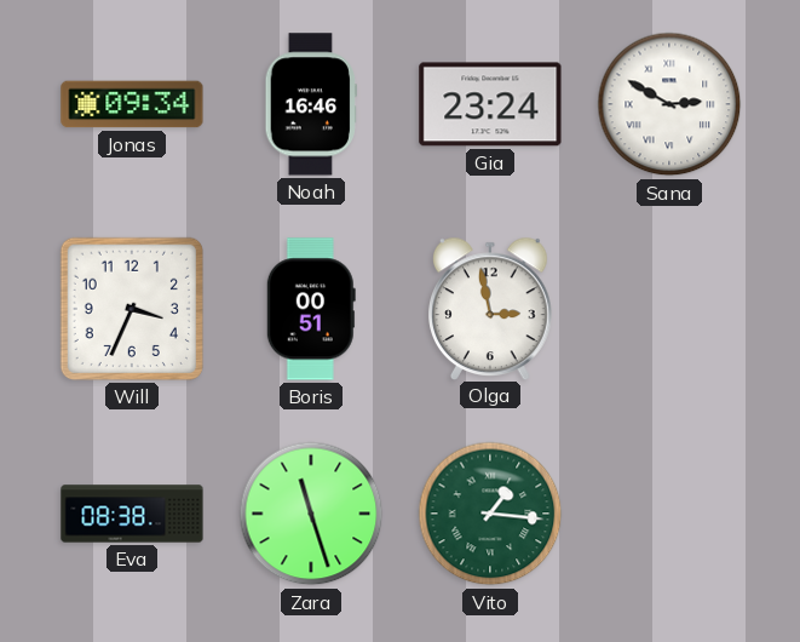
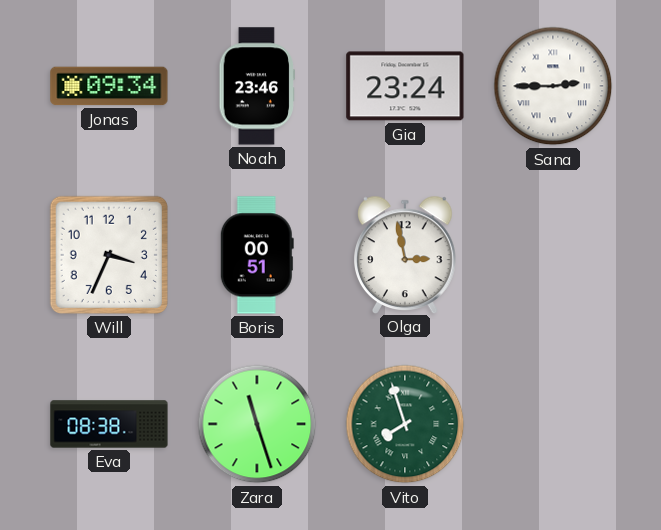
Noah: 16:46 -> 23:46 (256, 86)
Sana: 2:50 -> 2:45 (553, 86)
Vito: 1:16 -> 7:57 (405, 424)
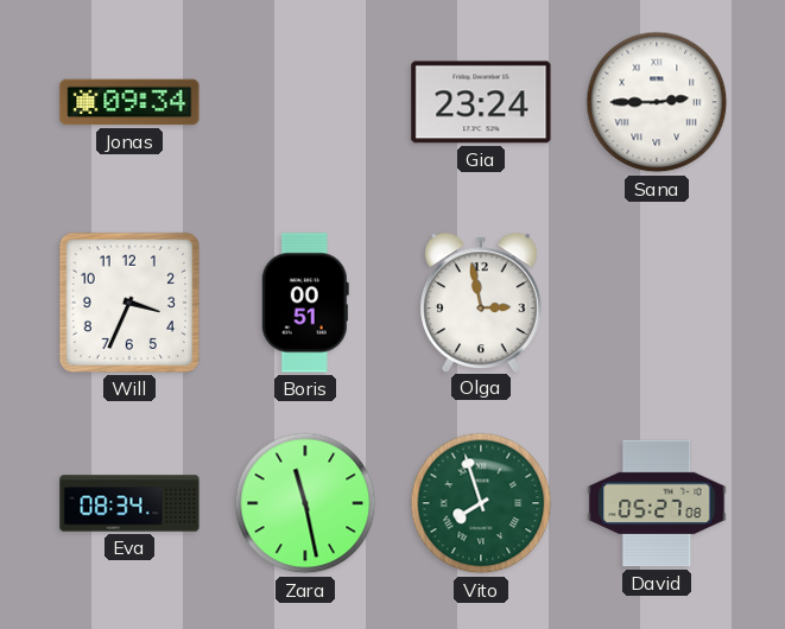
Noah: 23:46 -> none (256, 86)
Eva: 08:38 -> 08:34 (129, 503)
Zara: 11:27 -> 11:28 (305, 503)
David: none -> 05:27 (657, 503)
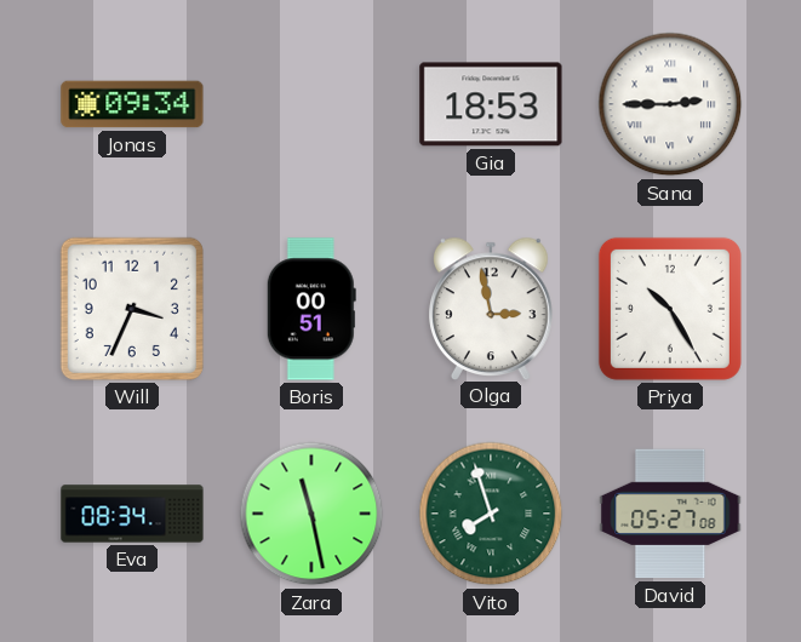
Gia: 23:24 -> 18:53 (491, 104)
Priya: none -> 10:25 (670, 309)
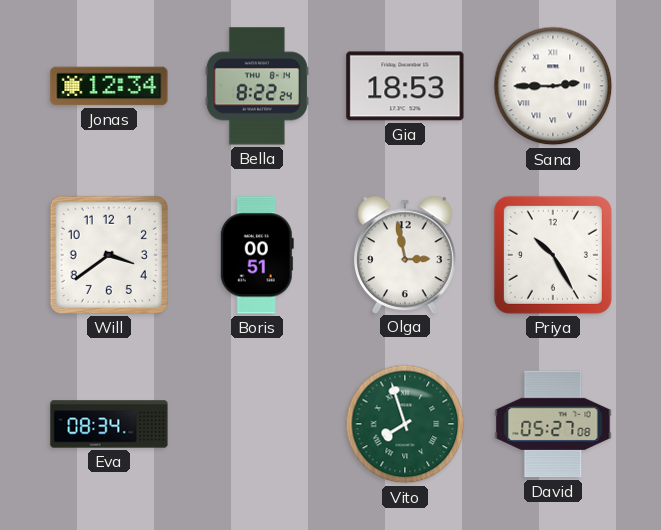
Jonas: 09:34 -> 12:34 (109, 86)
Bella: none -> 8:22 (257, 86)
Will: 3:34 -> 3:39 (109, 255)
Zara: 11:28 -> none (311, 514)
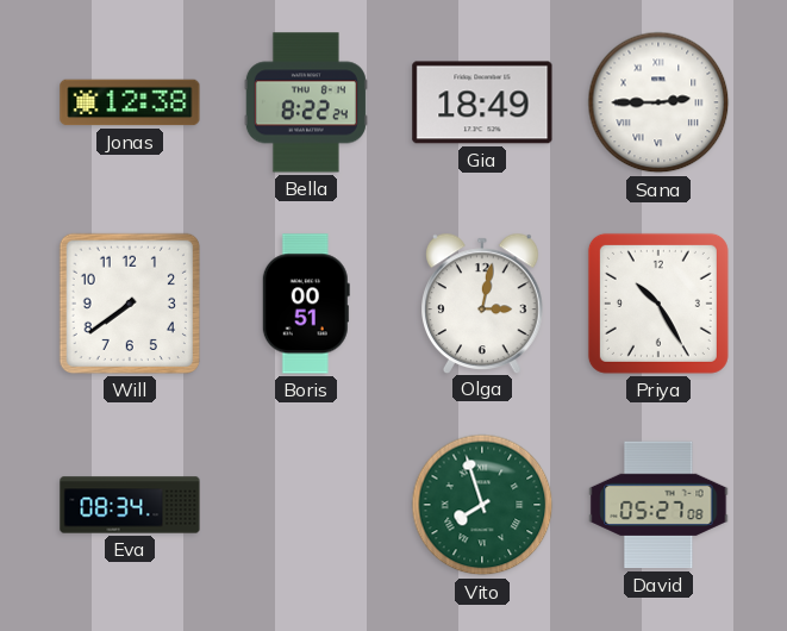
Jonas: 12:34 -> 12:38 (130, 102)
Gia: 18:53 -> 18:49 (482, 102)
Will: 3:39 -> 7:39 (130, 304)
Olga: 2:58 -> 3:02 (483, 302)
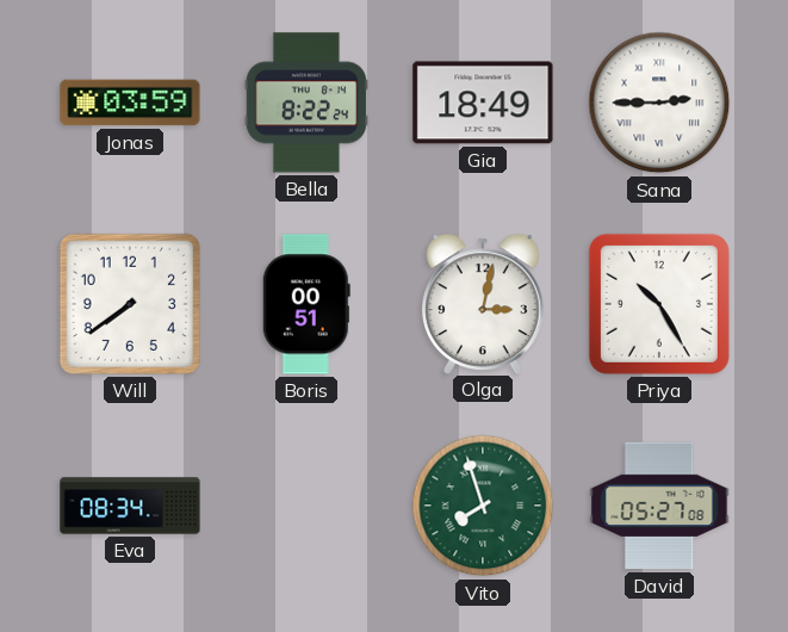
Jonas: 12:38 -> 03:59 (130, 103)
